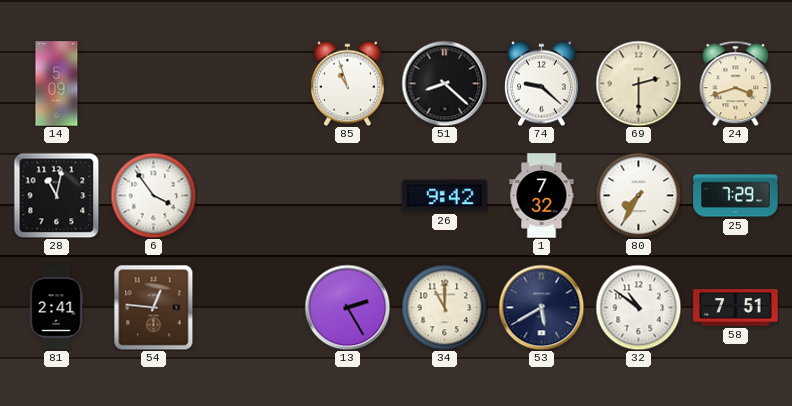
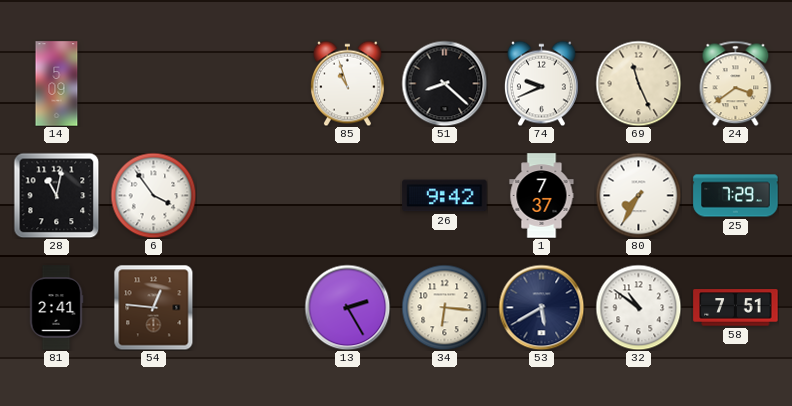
74: 9:22 -> 9:41 (542, 83)
69: 2:30 -> 11:26 (638, 83)
24: 3:42 -> 3:39 (736, 83)
1: 7:32 -> 7:37 (542, 196)
34: 11:00 -> 6:16 (444, 307)
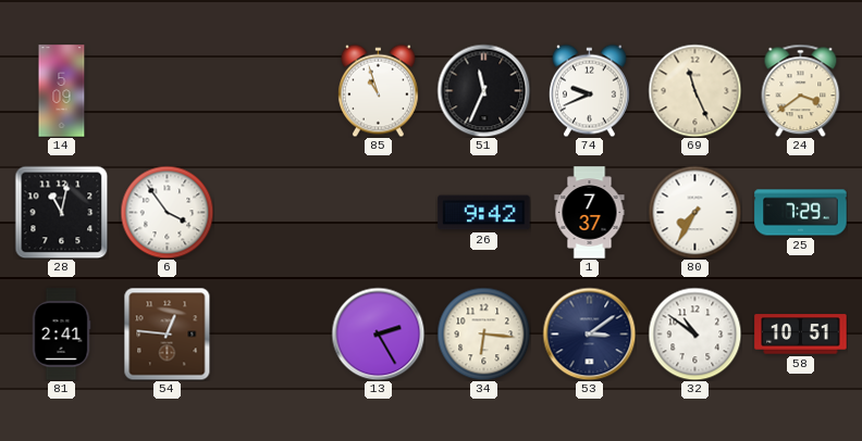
51: 8:22 -> 11:34 (483, 90)
53: 5:40 -> 3:09 (589, 333)
58: 7:51 -> 10:51 (801, 335)
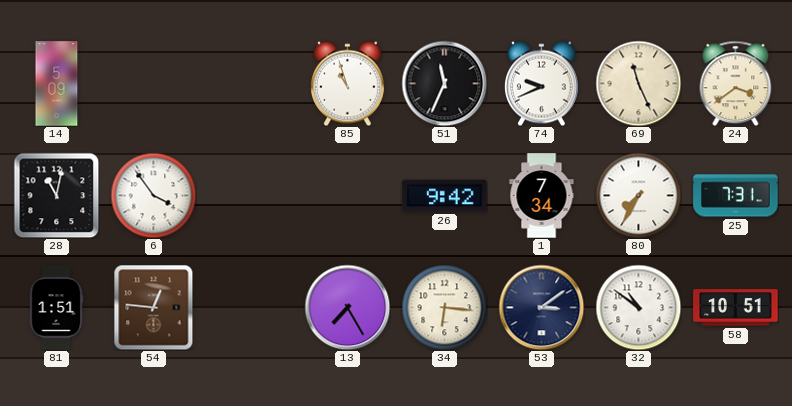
1: 7:37 -> 7:34 (542, 196)
25: 7:29 -> 7:31 (736, 196)
81: 2:41 -> 1:51 (56, 308)
13: 2:25 -> 7:25 (347, 307)
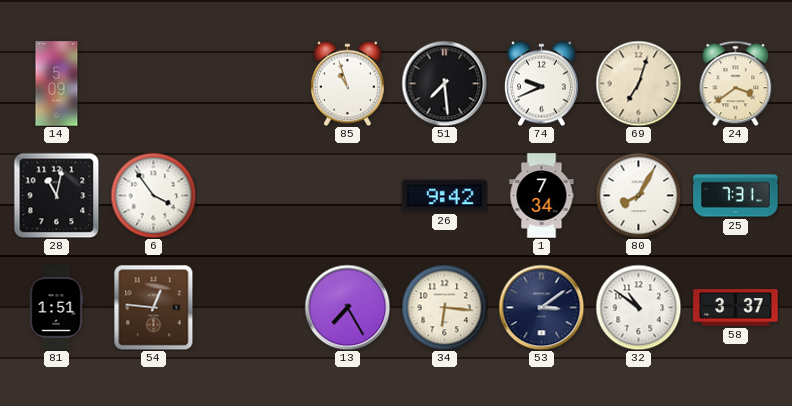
51: 11:34 -> 7:29 (444, 83)
69: 11:26 -> 7:03 (638, 83)
80: 7:35 -> 8:05 (638, 195)
58: 10:51 -> 3:37 (736, 308)
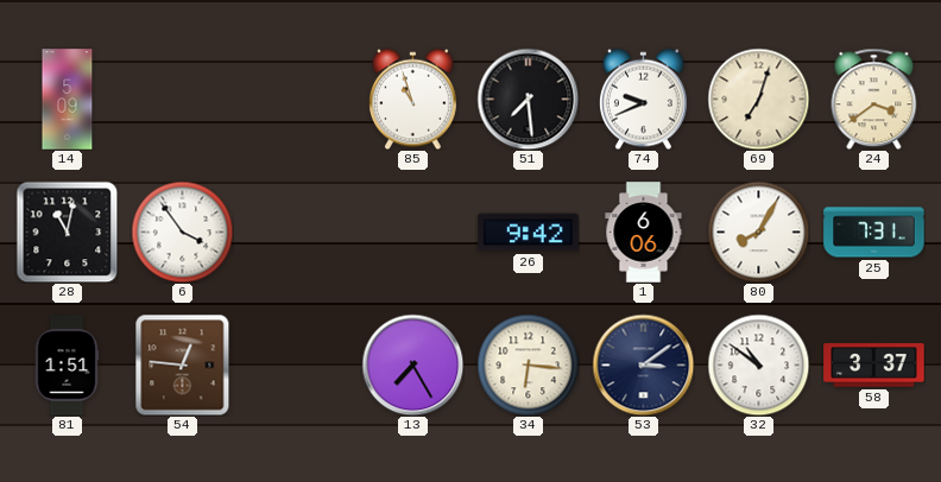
1: 7:34 -> 6:06 (644, 233)
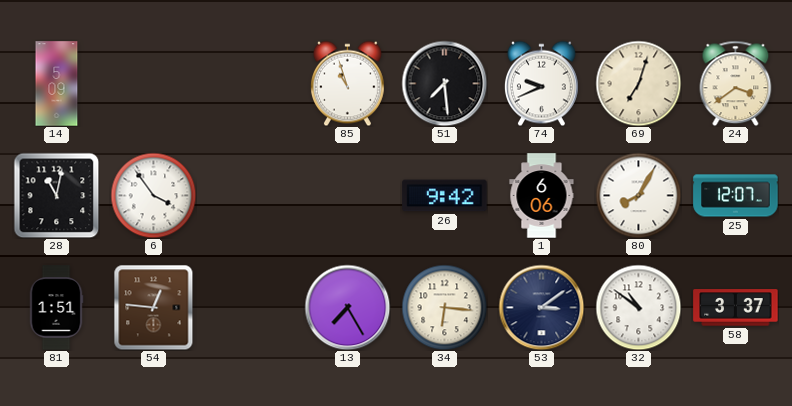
25: 7:31 -> 12:07 (736, 196)
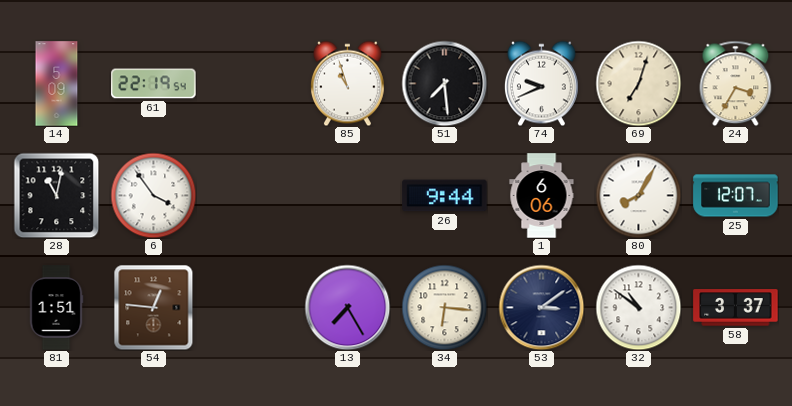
61: none -> 22:19 (154, 84)
24: 3:39 -> 3:35 (736, 83)
26: 9:42 -> 9:44 (445, 196)
